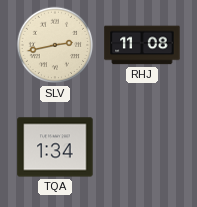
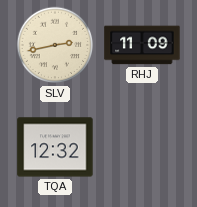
RHJ: 11:08 -> 11:09 (142, 45)
TQA: 1:34 -> 12:32 (55, 147)
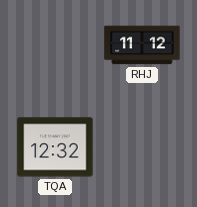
SLV: 2:43 -> none (55, 45)
RHJ: 11:09 -> 11:12 (142, 45)
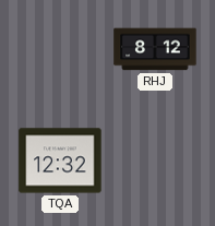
RHJ: 11:12 -> 8:12 (155, 49)
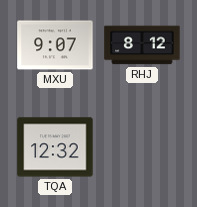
MXU: none -> 9:07 (55, 45)
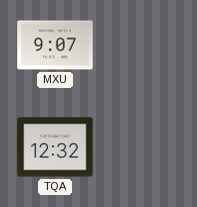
RHJ: 8:12 -> none (142, 45)
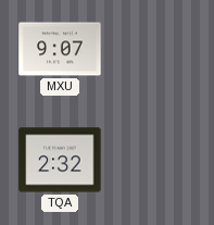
TQA: 12:32 -> 2:32 (60, 160)
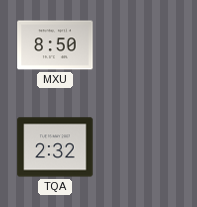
MXU: 9:07 -> 8:50 (55, 45)
